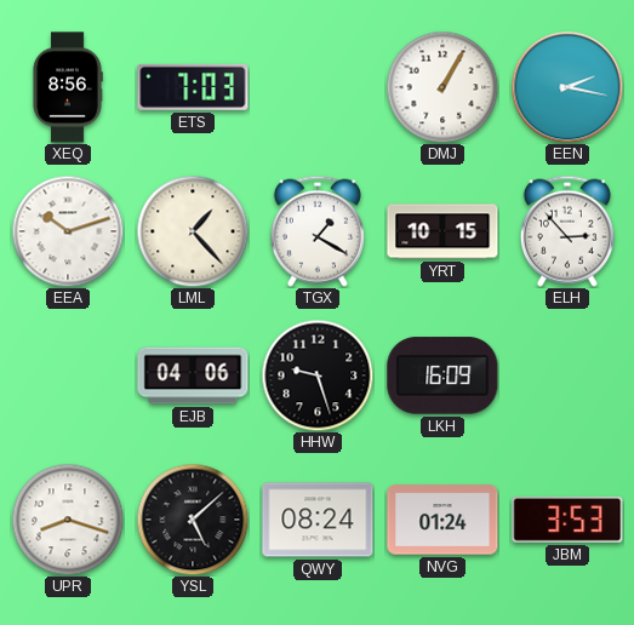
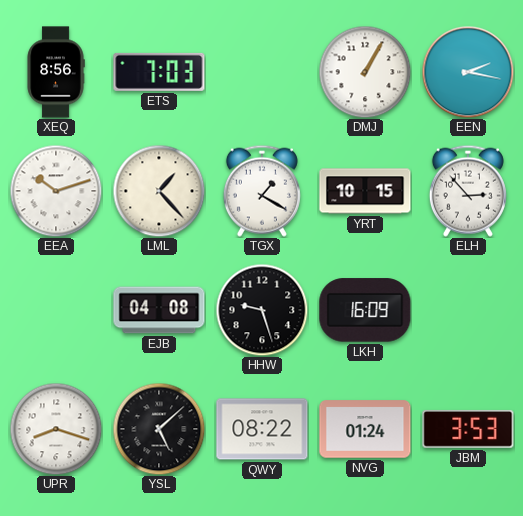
EJB: 04:06 -> 04:08 (159, 310)
QWY: 08:24 -> 08:22 (262, 429)
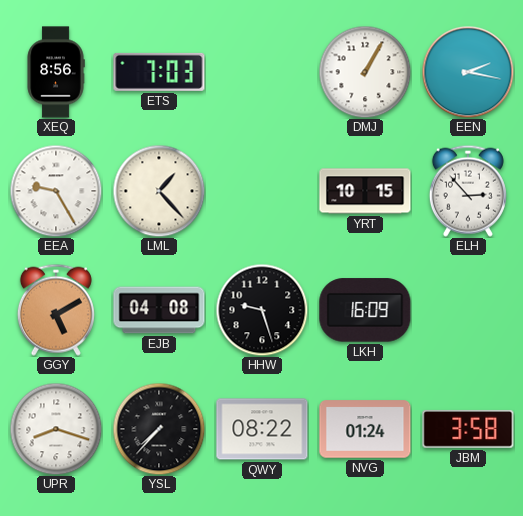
EEA: 10:12 -> 9:25 (56, 191)
TGX: 1:20 -> none (262, 191)
GGY: none -> 5:10 (56, 310)
YSL: 5:08 -> 7:37 (159, 429)
JBM: 3:53 -> 3:58 (468, 429)
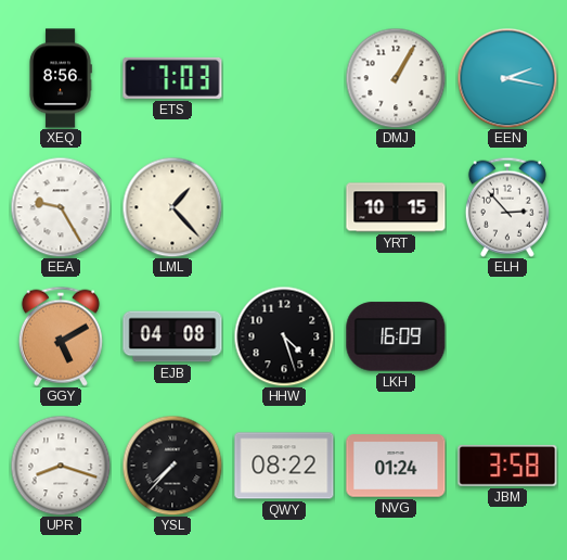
HHW: 9:27 -> 4:27 (284, 336)
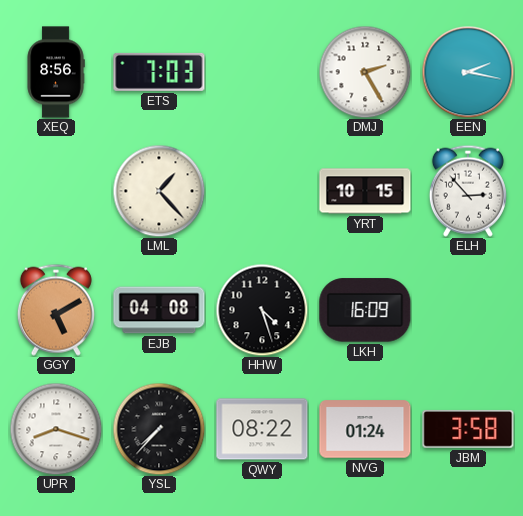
DMJ: 1:05 -> 2:25 (365, 72)
EEA: 9:25 -> none (61, 207)
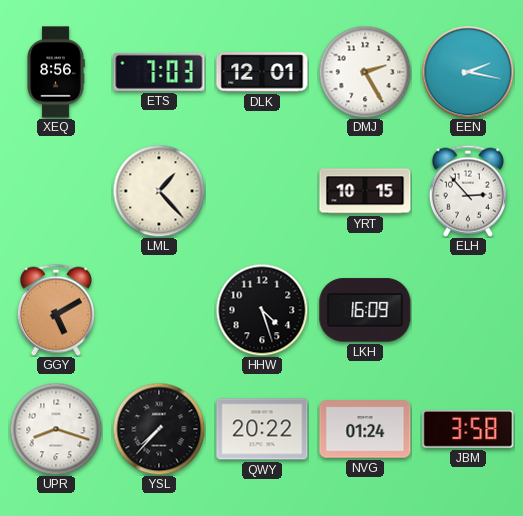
DLK: none -> 12:01 (262, 72)
EJB: 04:08 -> none (159, 310)
QWY: 08:22 -> 20:22 (262, 429)
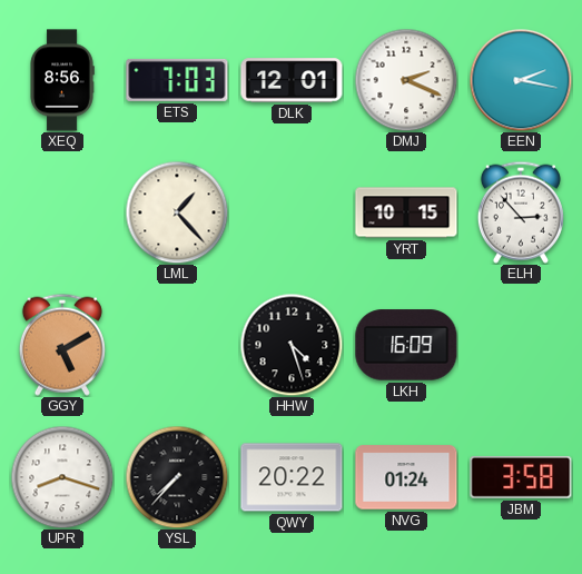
DMJ: 2:25 -> 2:19 (406, 80)
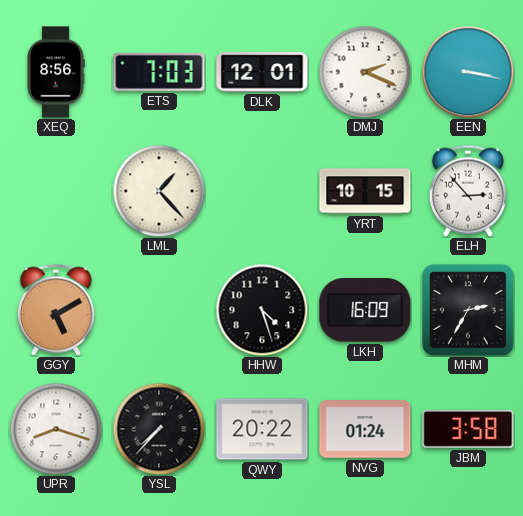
EEN: 2:17 -> 3:17 (468, 72)
MHM: none -> 2:35 (468, 310)
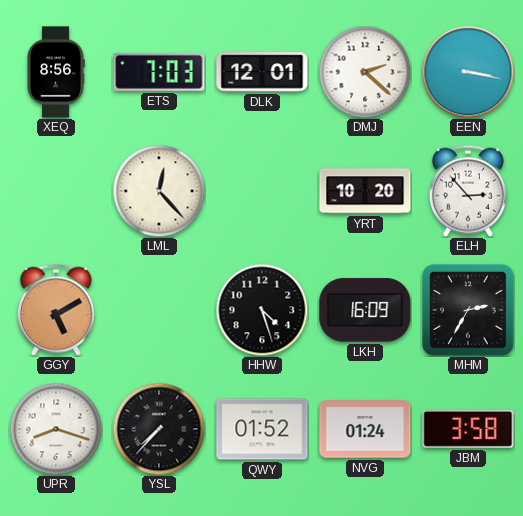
DMJ: 2:19 -> 2:22 (365, 72)
LML: 1:23 -> 12:23 (159, 191)
YRT: 10:15 -> 10:20 (365, 191)
QWY: 20:22 -> 01:52 (262, 429)
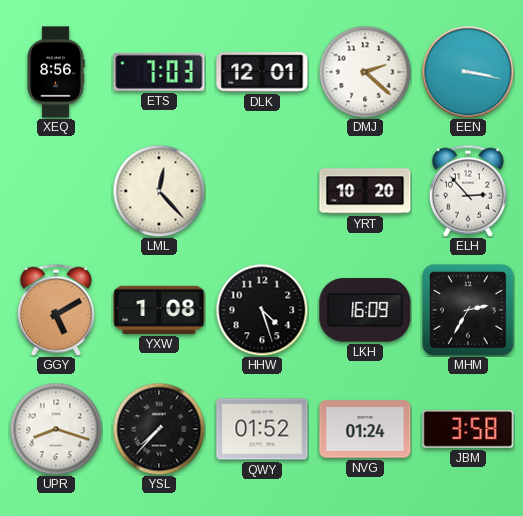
YXW: none -> 1:08 (159, 310)
